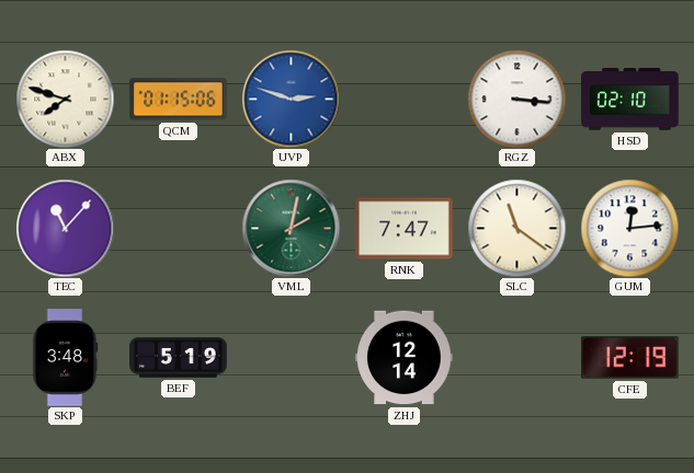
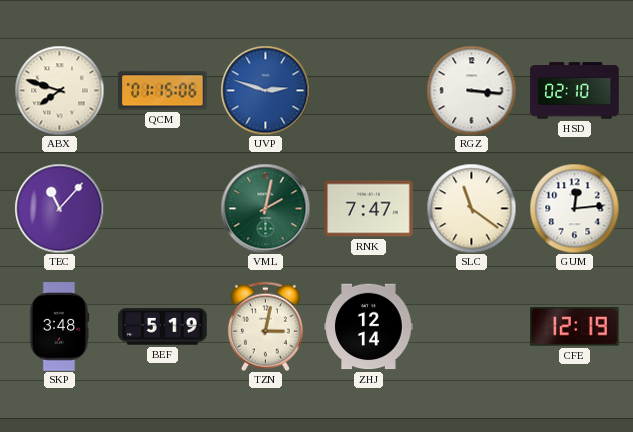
TZN: none -> 3:02 (265, 326)
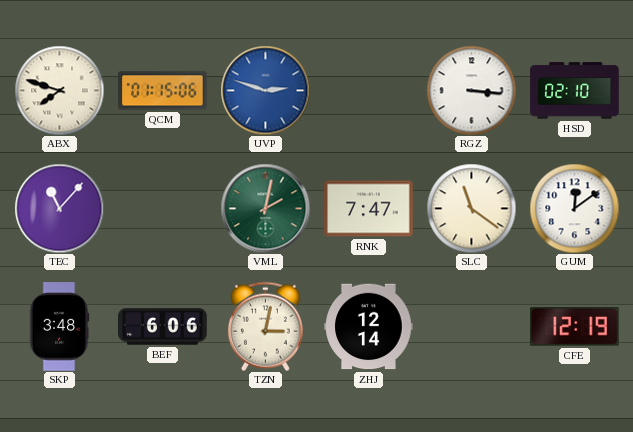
GUM: 12:14 -> 12:09 (574, 208)
BEF: 5:19 -> 6:06 (163, 327)
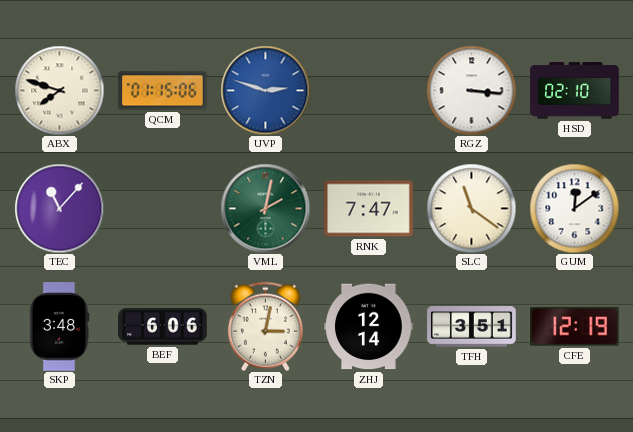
TFH: none -> 3:51 (472, 327)
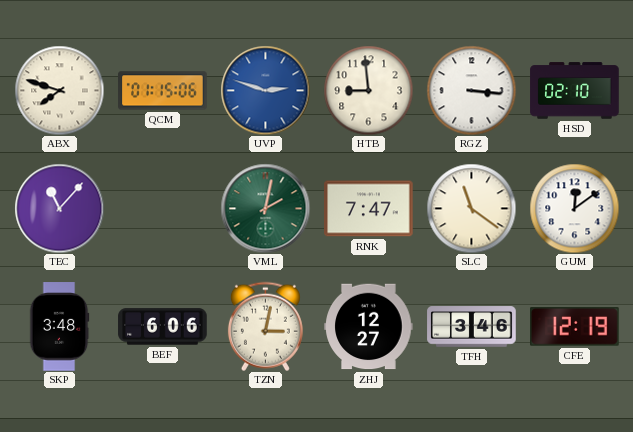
HTB: none -> 8:59 (368, 90)
ZHJ: 12:14 -> 12:27 (369, 327)
TFH: 3:51 -> 3:46 (472, 327)
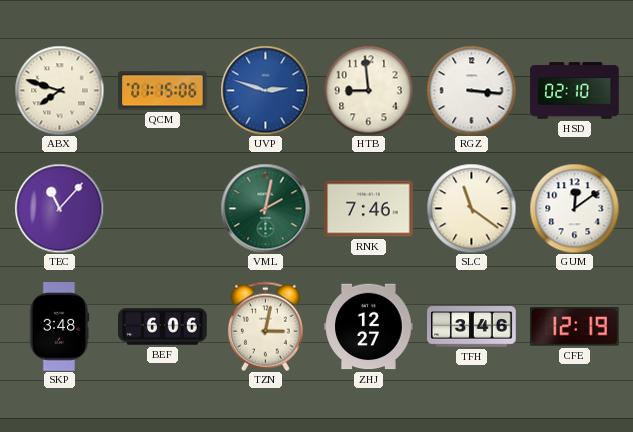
RNK: 7:47 -> 7:46 (369, 209)
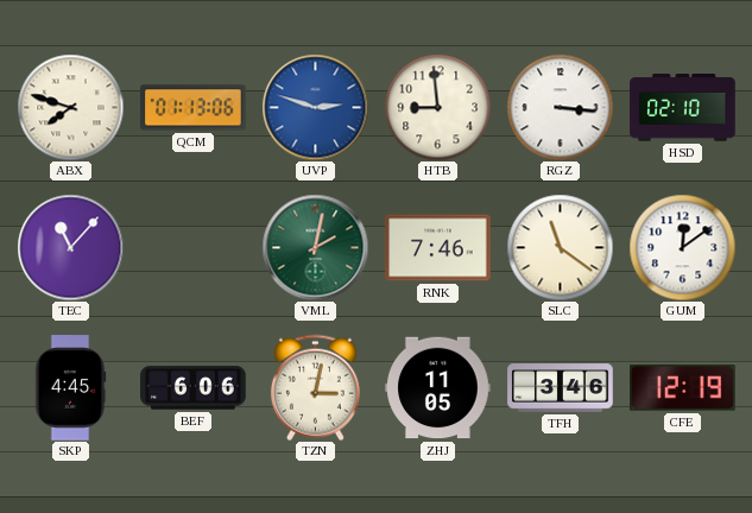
QCM: 01:15 -> 01:13 (194, 108)
SKP: 3:48 -> 4:45 (70, 388)
ZHJ: 12:27 -> 11:05 (438, 388)
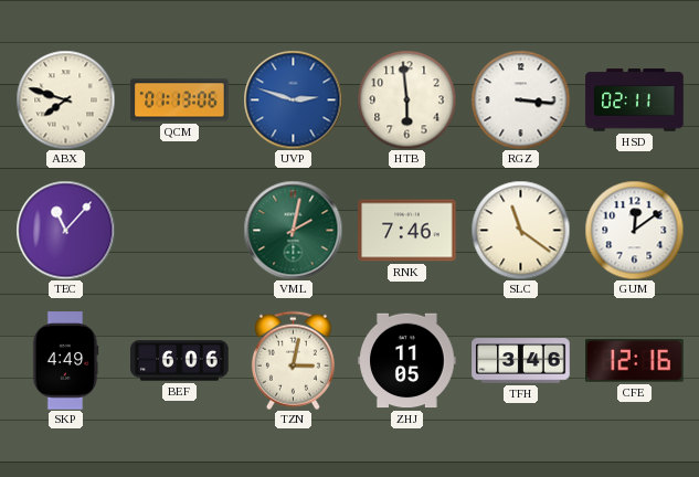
HTB: 8:59 -> 5:59 (406, 99)
HSD: 02:10 -> 02:11 (635, 100)
SKP: 4:45 -> 4:49 (65, 361)
CFE: 12:19 -> 12:16 (635, 361)
